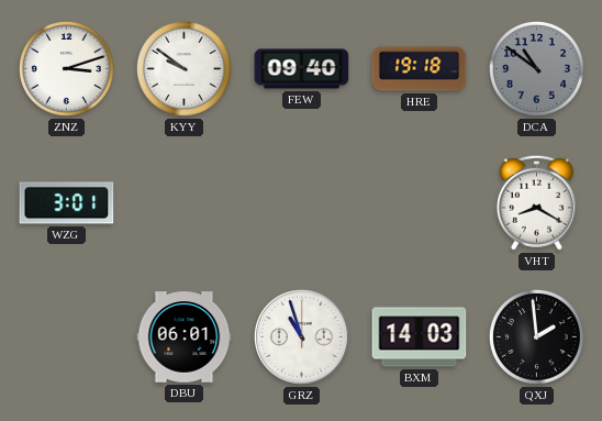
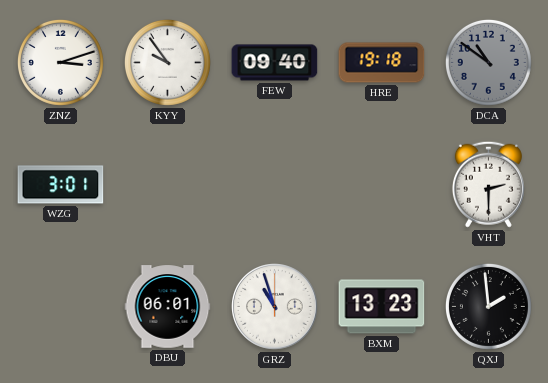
KYY: 9:51 -> 9:54 (167, 62)
VHT: 8:20 -> 2:30 (488, 184)
BXM: 14:03 -> 13:23 (382, 307)
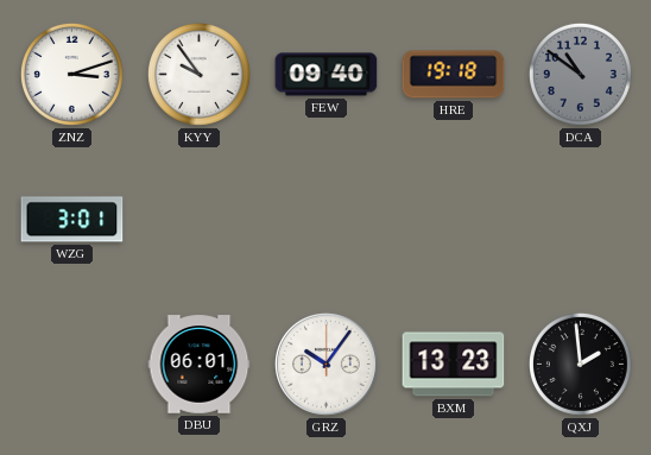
VHT: 2:30 -> none (488, 184)
GRZ: 10:57 -> 10:06 (327, 365)
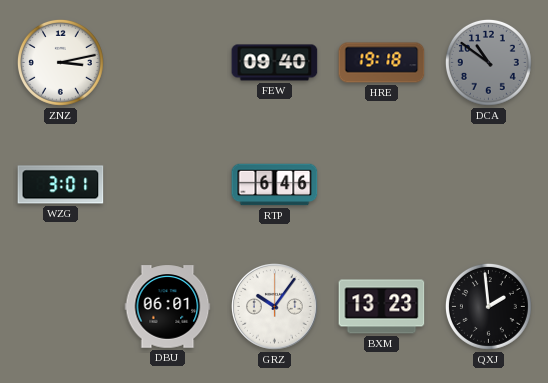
ZNZ: 3:12 -> 3:13 (60, 62)
KYY: 9:54 -> none (198, 74)
RTP: none -> 6:46 (275, 185)
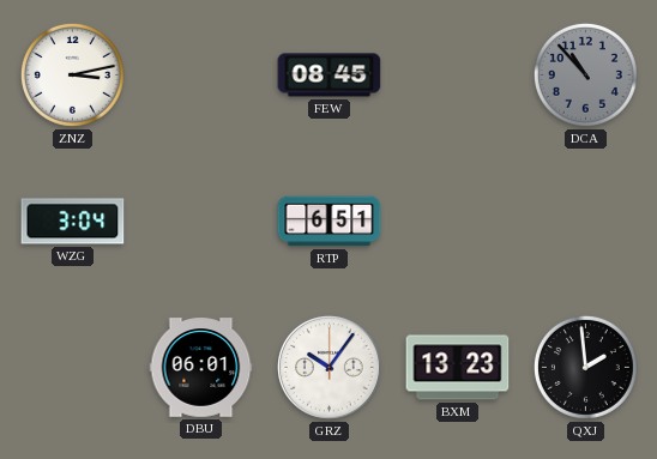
FEW: 09:40 -> 08:45 (330, 76)
HRE: 19:18 -> none (382, 63)
DCA: 10:51 -> 10:53 (585, 74)
WZG: 3:01 -> 3:04 (73, 222)
RTP: 6:46 -> 6:51 (330, 222)
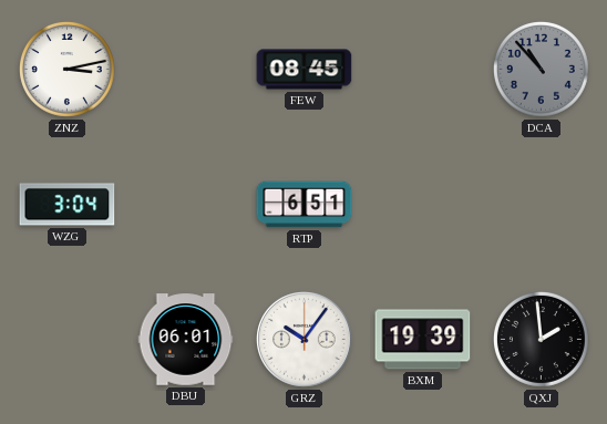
BXM: 13:23 -> 19:39 (423, 340)
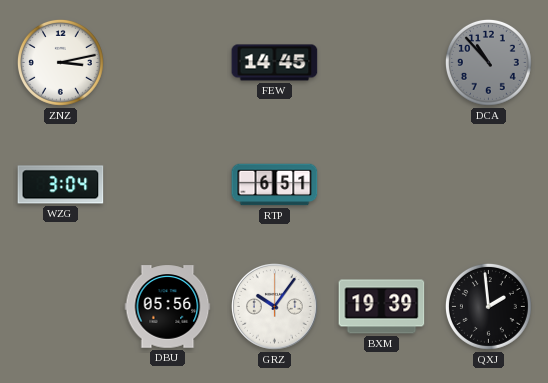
FEW: 08:45 -> 14:45 (275, 63)
DBU: 06:01 -> 05:56 (168, 307)
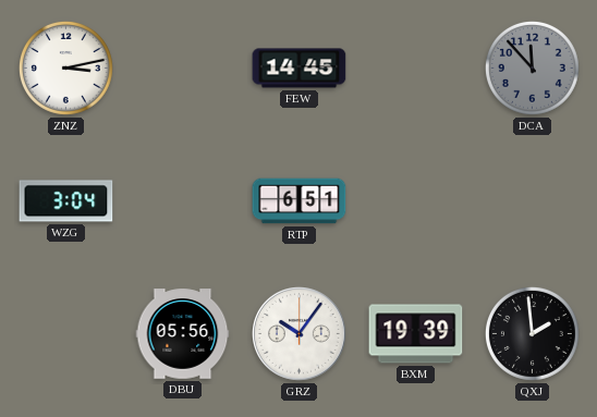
DCA: 10:53 -> 11:53 (532, 68)
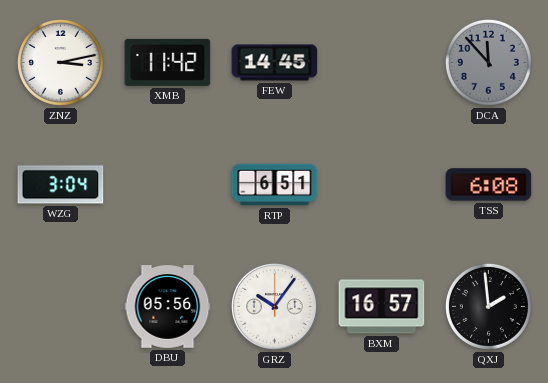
XMB: none -> 11:42 (168, 62)
TSS: none -> 6:08 (489, 185)
BXM: 19:39 -> 16:57 (382, 307)
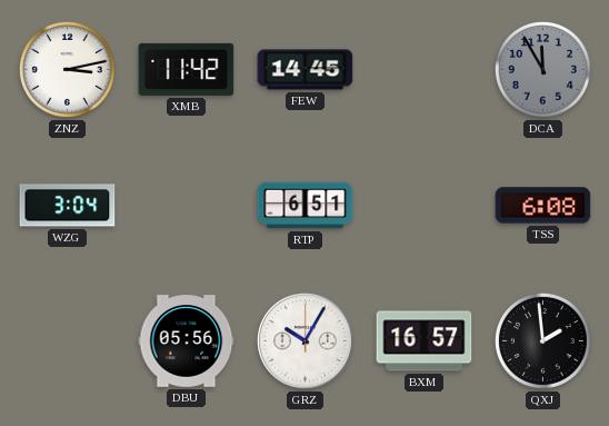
DCA: 11:53 -> 11:55 (542, 69)
GRZ: 10:06 -> 10:05 (306, 341)
